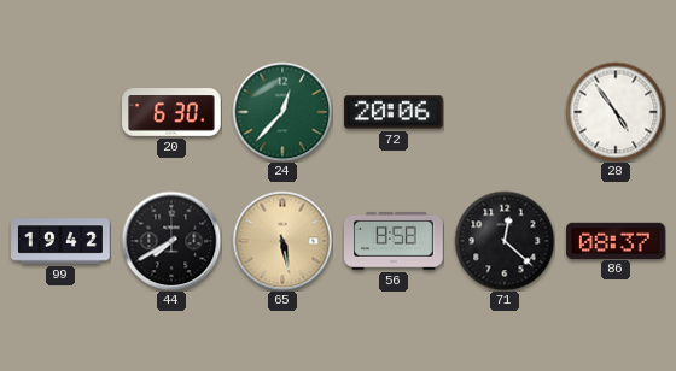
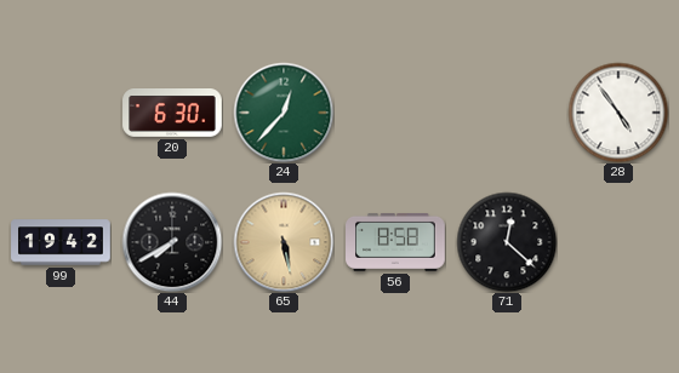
72: 20:06 -> none (395, 112)
86: 08:37 -> none (617, 240)
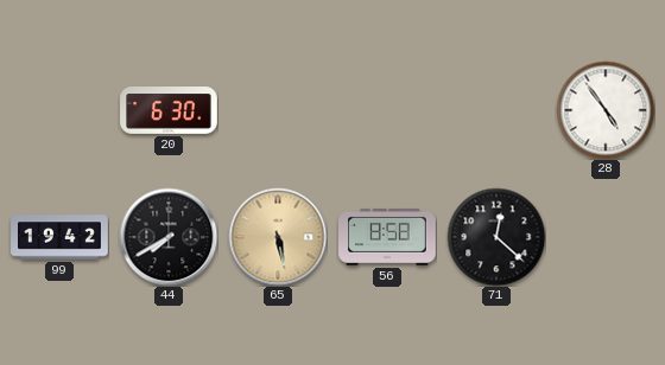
24: 12:37 -> none (284, 113)
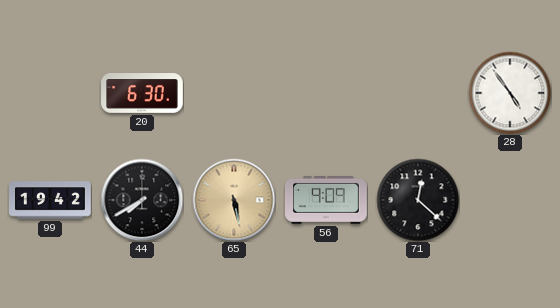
56: 8:58 -> 9:09 (327, 200)
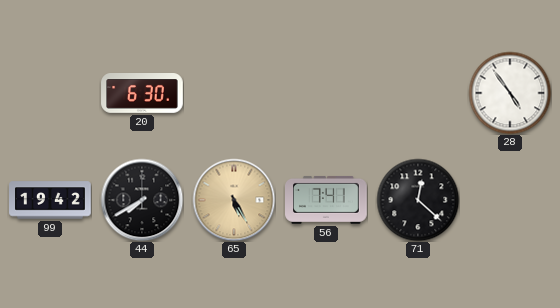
65: 5:28 -> 5:25 (234, 200)
56: 9:09 -> 7:41 (327, 200)
